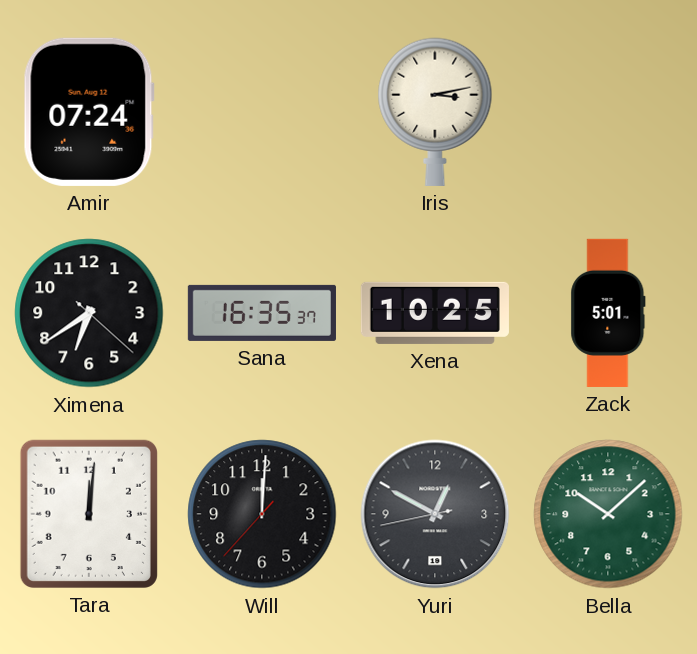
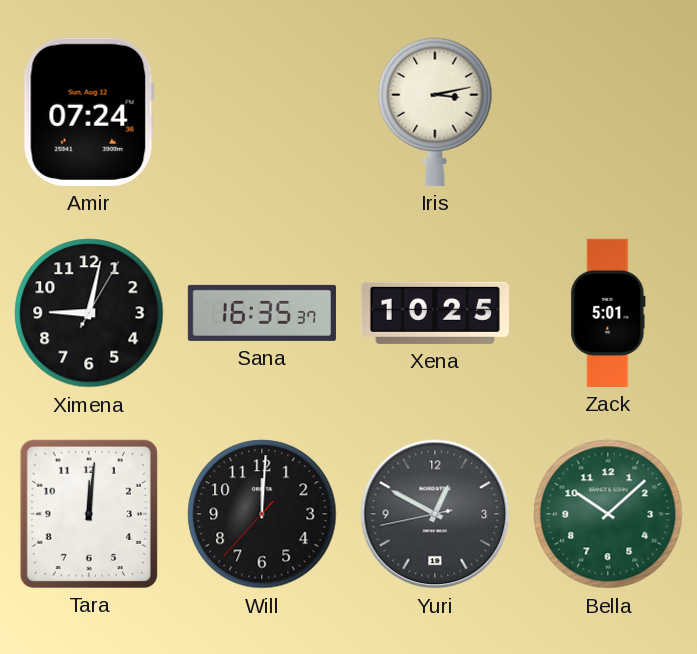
Ximena: 6:39 -> 9:02 (89, 313)
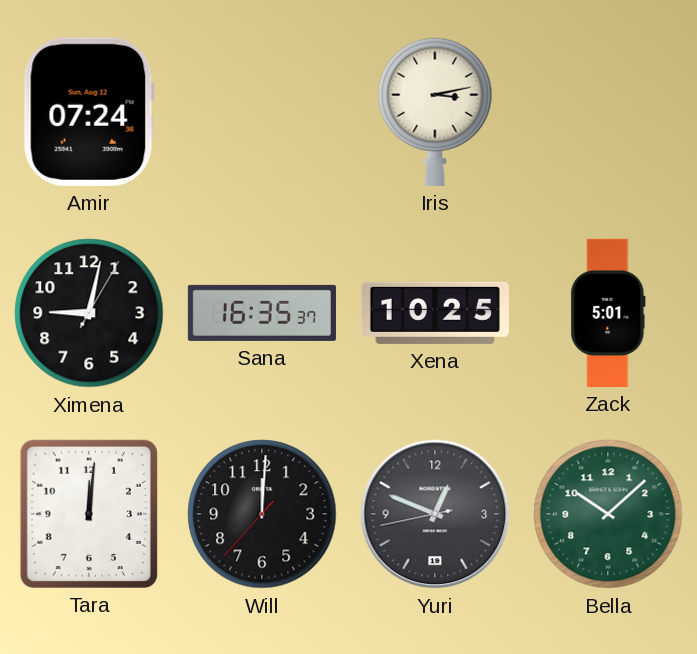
Yuri: 12:49 -> 12:48 (435, 514)
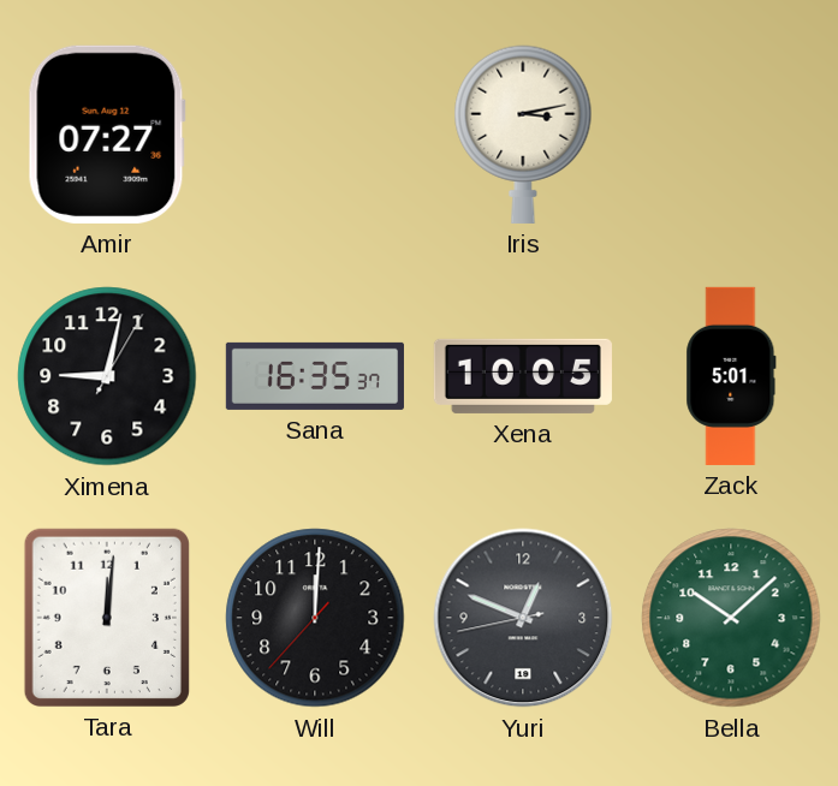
Amir: 07:24 -> 07:27 (107, 135)
Xena: 10:25 -> 10:05 (523, 376)
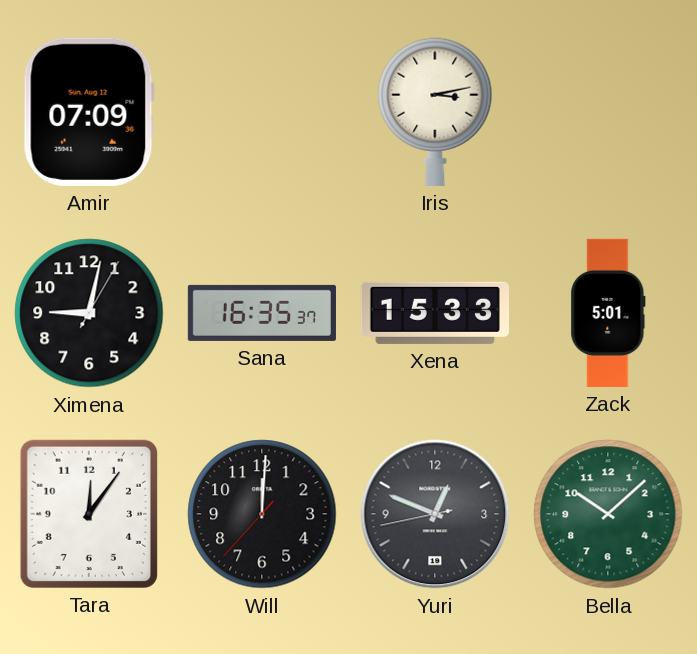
Amir: 07:27 -> 07:09 (89, 112)
Xena: 10:05 -> 15:33 (435, 313)
Tara: 12:01 -> 12:06 (89, 514)
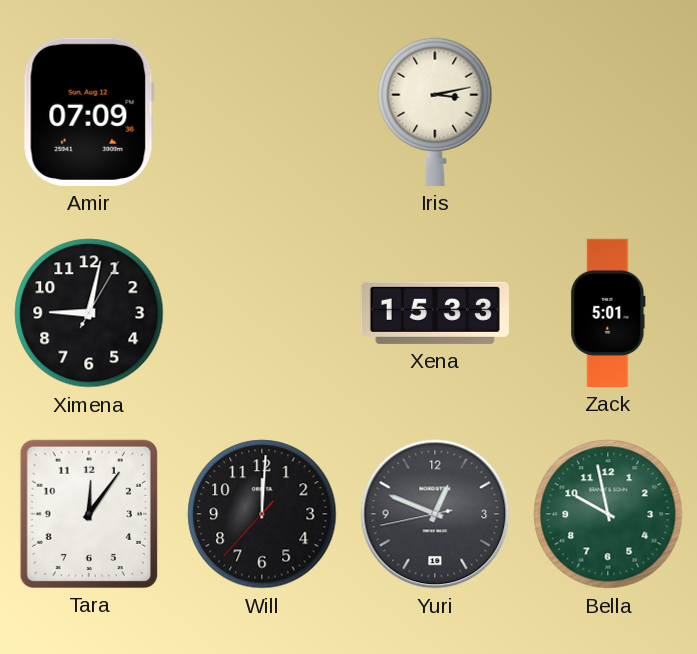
Sana: 16:35 -> none (262, 313)
Bella: 10:08 -> 9:58 (608, 514)
